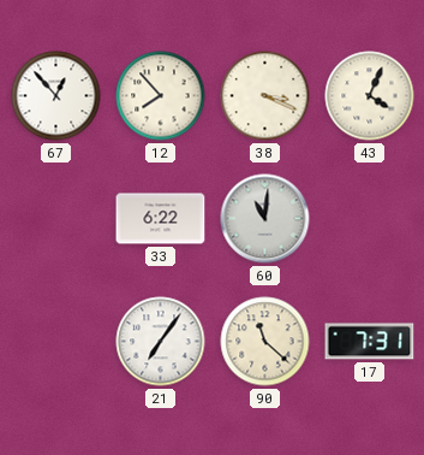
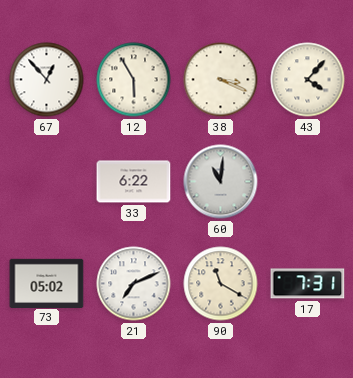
12: 7:53 -> 5:55 (134, 80)
43: 4:04 -> 4:07 (308, 80)
73: none -> 05:02 (47, 283)
21: 7:06 -> 7:11 (134, 284)
90: 11:22 -> 11:20 (221, 284)
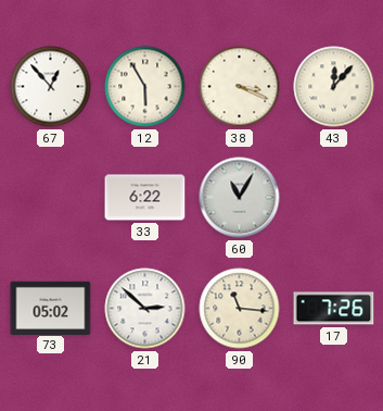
43: 4:07 -> 12:07 (334, 87)
60: 11:01 -> 11:05 (240, 198)
21: 7:11 -> 2:52 (145, 309)
90: 11:20 -> 11:16 (240, 309)
17: 7:31 -> 7:26 (334, 309)
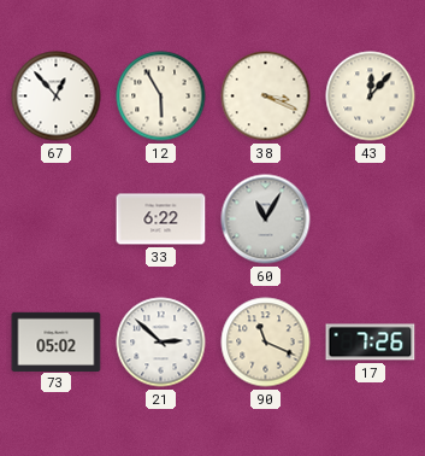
90: 11:16 -> 11:19 (266, 343)
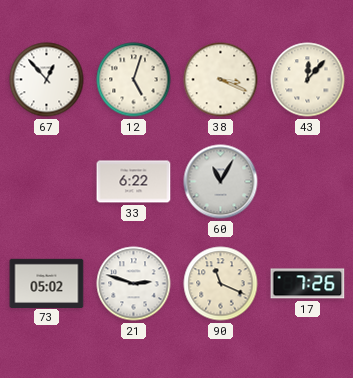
12: 5:55 -> 5:03 (134, 80)
21: 2:52 -> 2:48 (134, 284)
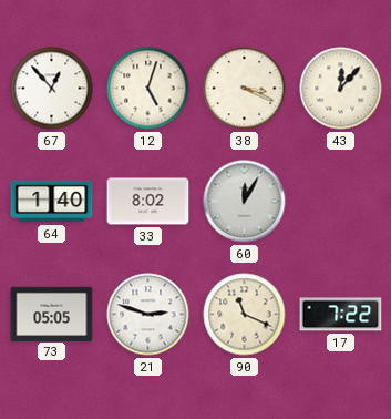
64: none -> 1:40 (52, 202)
33: 6:22 -> 8:02 (148, 202)
60: 11:05 -> 12:05 (245, 202)
73: 05:02 -> 05:05 (52, 314)
17: 7:26 -> 7:22 (341, 315)
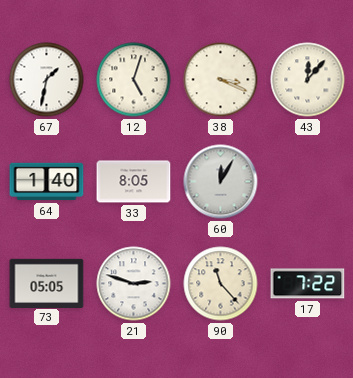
67: 12:53 -> 1:32 (47, 80)
33: 8:02 -> 8:05 (134, 182)
90: 11:19 -> 11:23 (221, 284)
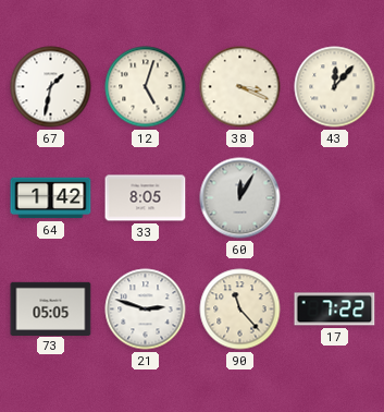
64: 1:40 -> 1:42 (51, 198)
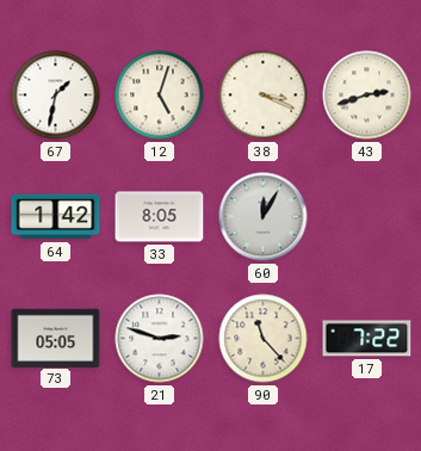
43: 12:07 -> 2:42 (367, 95)
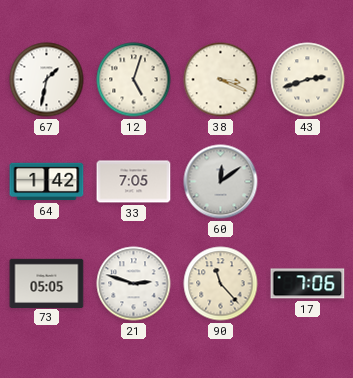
33: 8:05 -> 7:05 (134, 182)
60: 12:05 -> 12:09 (221, 182)
17: 7:22 -> 7:06 (308, 284)
